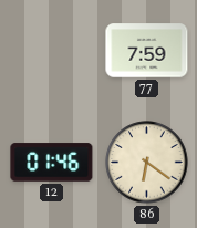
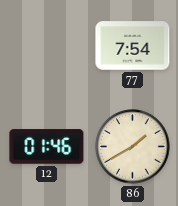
77: 7:59 -> 7:54 (133, 46)
86: 6:21 -> 1:40 (133, 147)
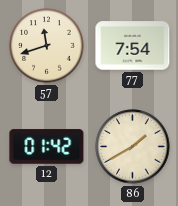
57: none -> 11:42 (47, 46)
12: 01:46 -> 01:42 (47, 147)
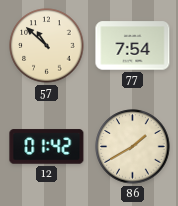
57: 11:42 -> 10:52 (47, 46)
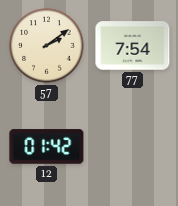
57: 10:52 -> 2:09 (47, 46)
86: 1:40 -> none (133, 147)
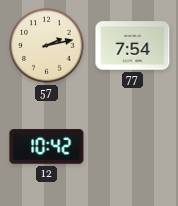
57: 2:09 -> 2:13 (47, 46)
12: 01:42 -> 10:42 (47, 147)
